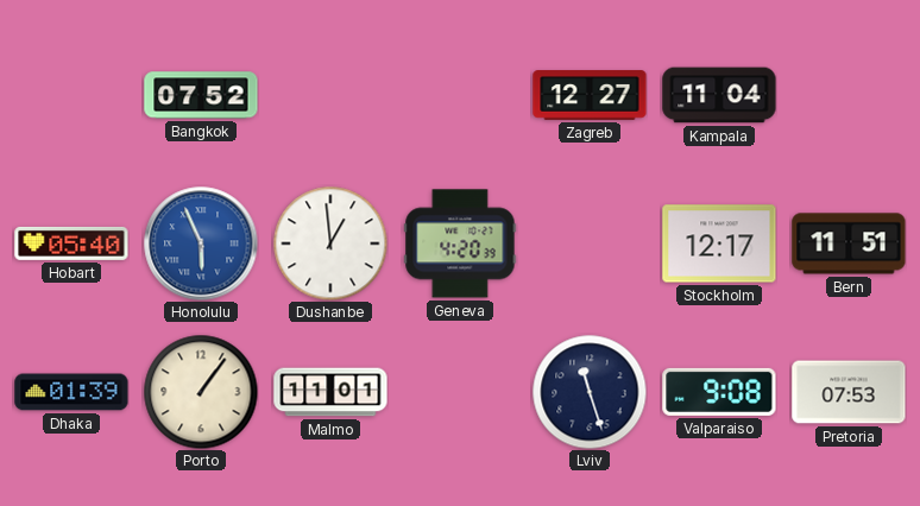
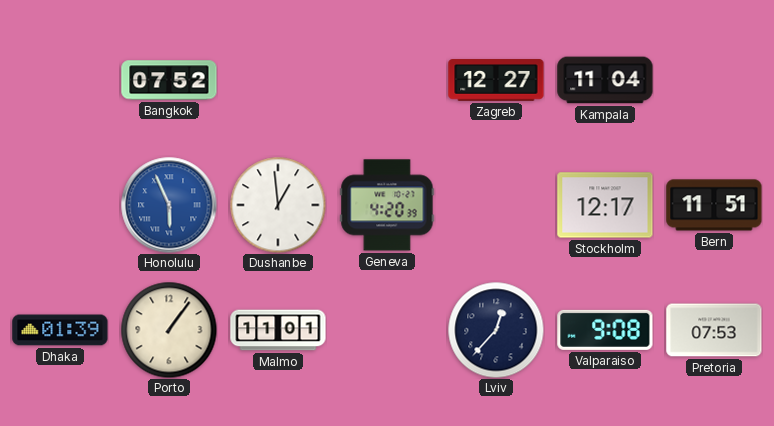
Hobart: 05:40 -> none (71, 243)
Lviv: 11:27 -> 12:37 (496, 330)
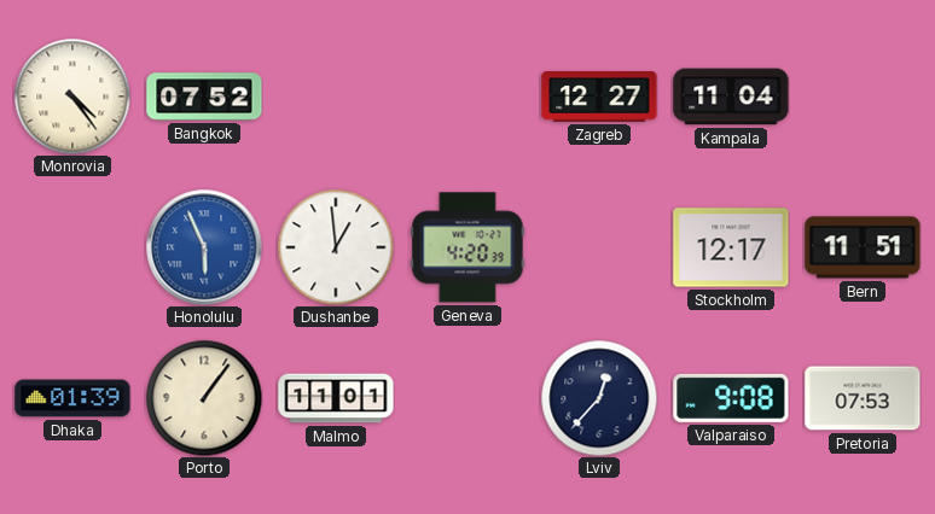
Monrovia: none -> 4:24 (72, 97)
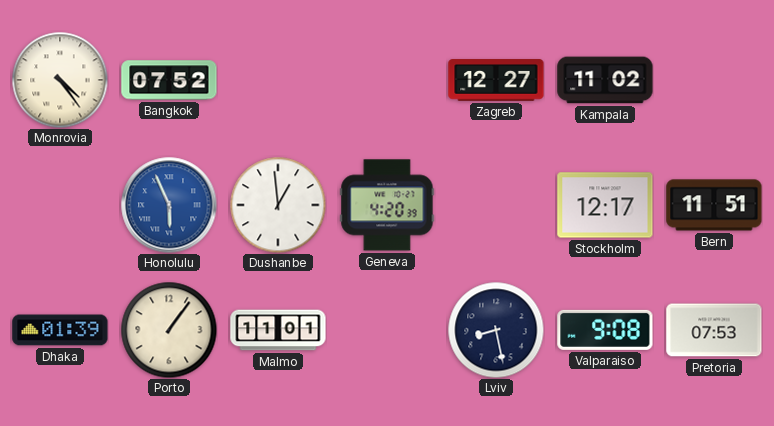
Kampala: 11:04 -> 11:02 (605, 80)
Lviv: 12:37 -> 8:28 (496, 330)
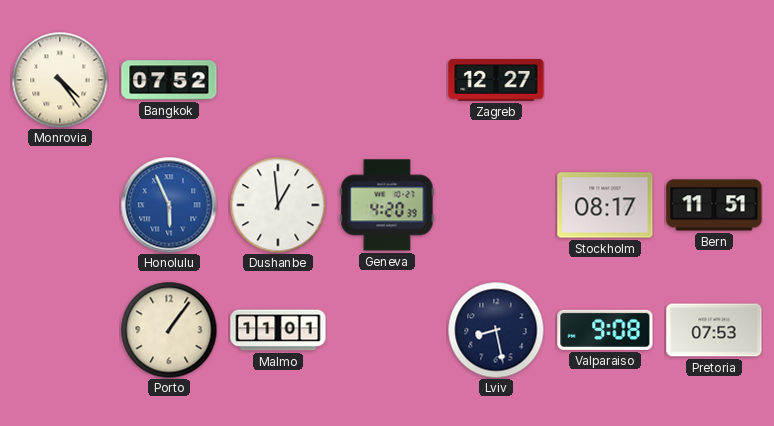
Kampala: 11:02 -> none (605, 80)
Stockholm: 12:17 -> 08:17 (605, 205)
Dhaka: 01:39 -> none (60, 330)
